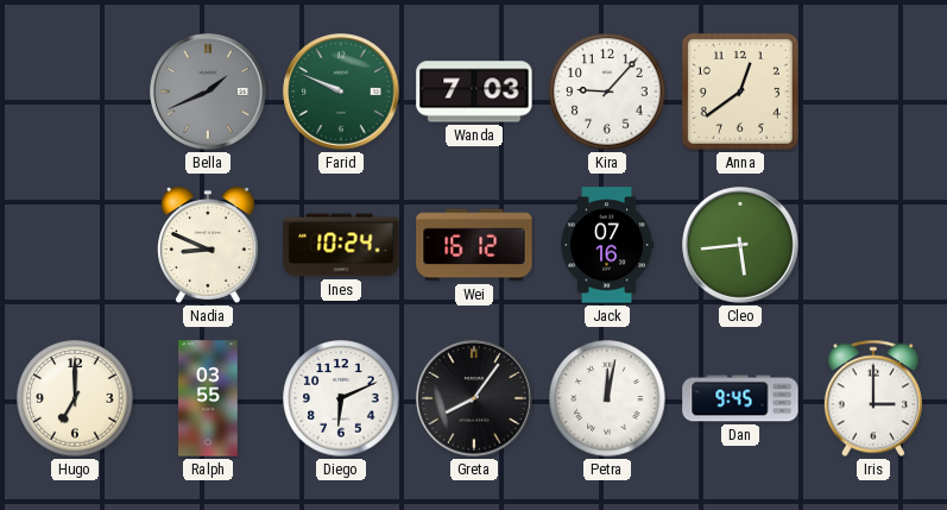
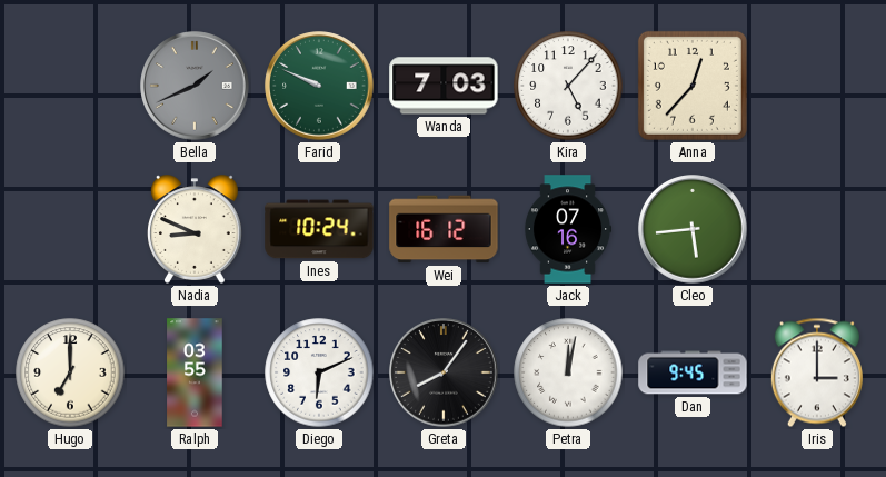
Kira: 9:07 -> 5:07 (568, 86)
Anna: 12:39 -> 12:37 (693, 86)
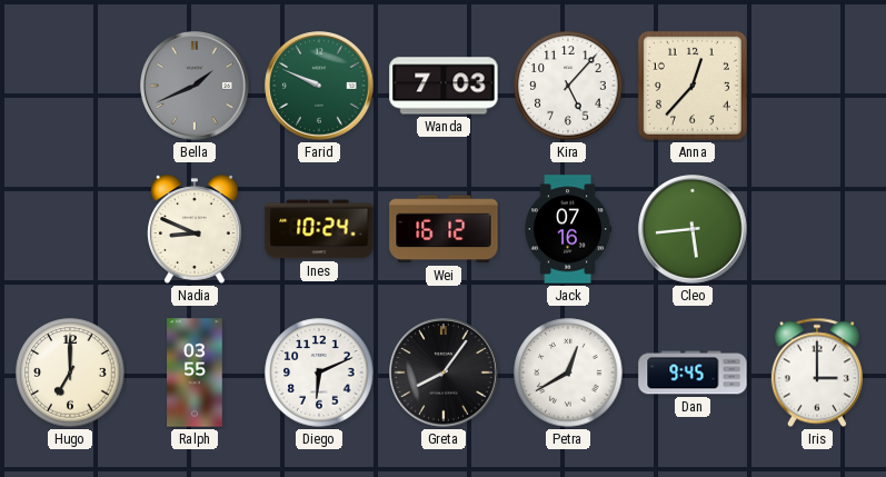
Petra: 12:02 -> 12:40 (568, 372)
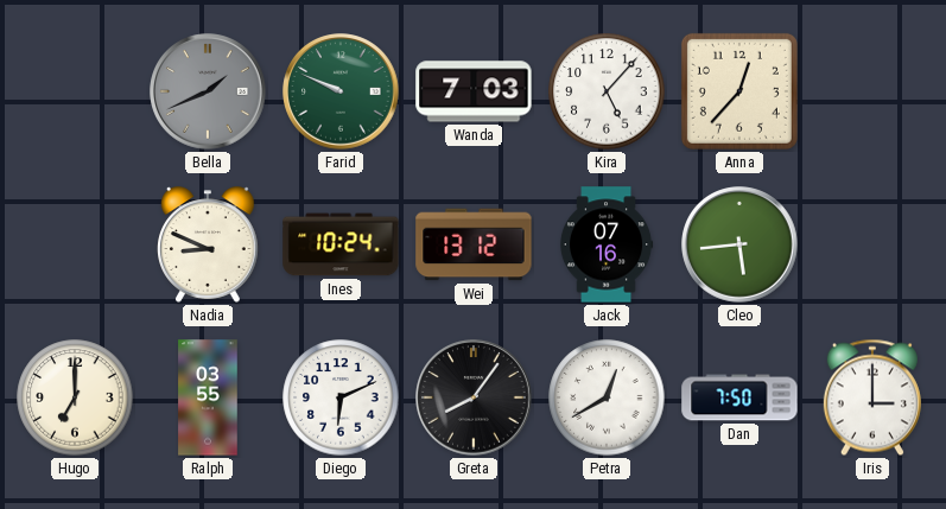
Wei: 16:12 -> 13:12 (474, 244)
Dan: 9:45 -> 7:50 (739, 397)
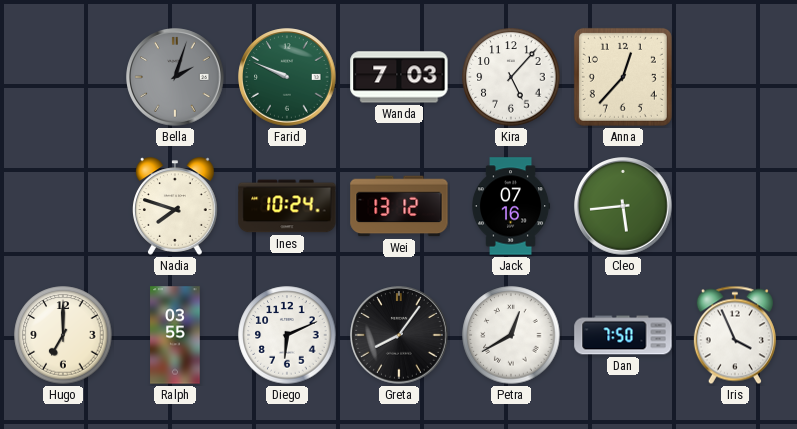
Bella: 1:41 -> 2:03 (175, 77)
Nadia: 8:49 -> 7:48 (176, 206)
Iris: 3:00 -> 3:56 (735, 335)
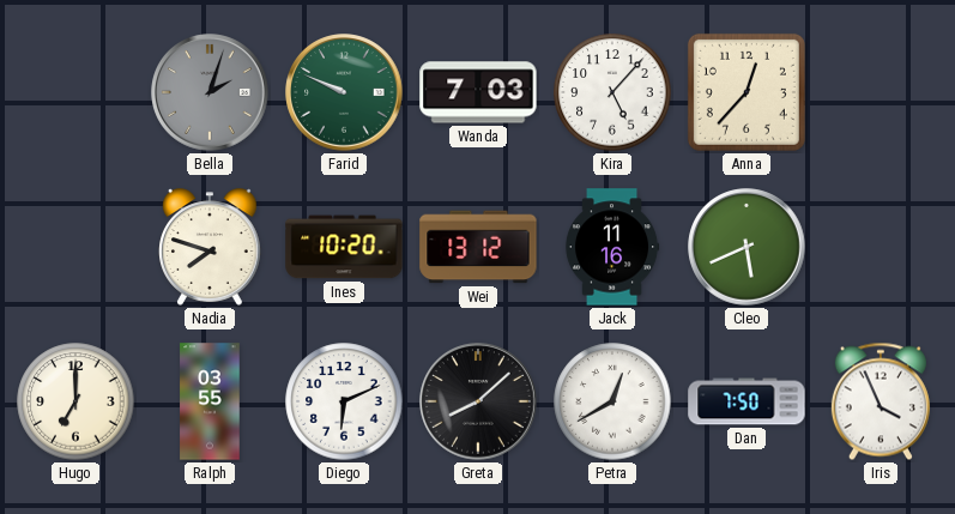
Ines: 10:24 -> 10:20 (344, 247)
Jack: 07:16 -> 11:16 (612, 247)
Cleo: 5:44 -> 5:41 (747, 247)
Greta: 8:06 -> 8:08 (478, 401)
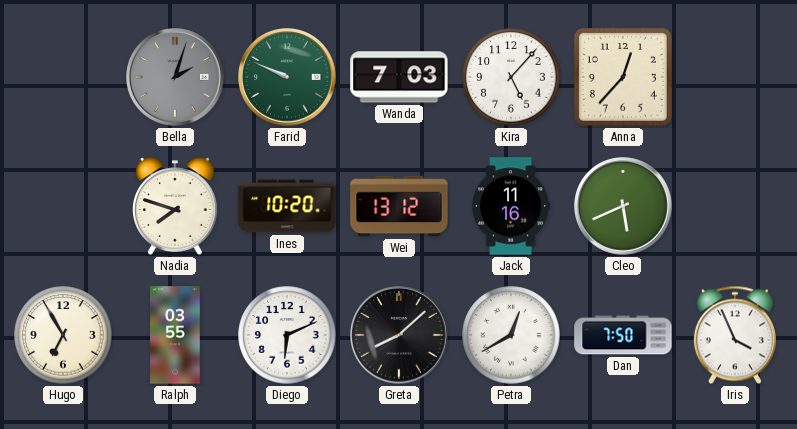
Hugo: 7:00 -> 6:55 (63, 335)
